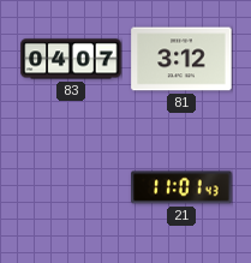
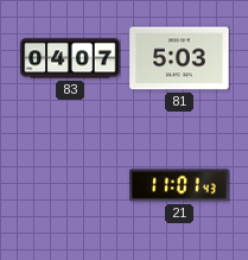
81: 3:12 -> 5:03 (179, 58)
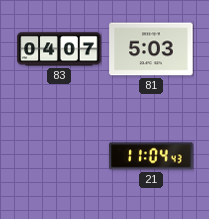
21: 11:01 -> 11:04 (151, 156)
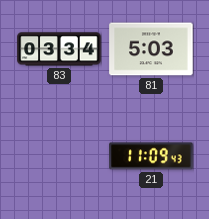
83: 04:07 -> 03:34 (59, 49)
21: 11:04 -> 11:09 (151, 156)
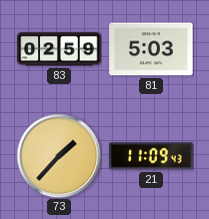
83: 03:34 -> 02:59 (59, 49)
73: none -> 1:37 (59, 156)
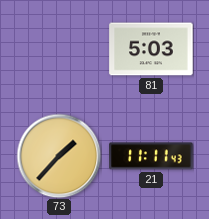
83: 02:59 -> none (59, 49)
21: 11:09 -> 11:11 (151, 156)
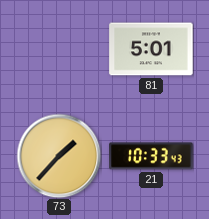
81: 5:03 -> 5:01 (151, 49)
21: 11:11 -> 10:33 (151, 156)
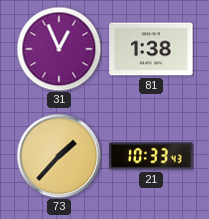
31: none -> 12:56 (59, 49)
81: 5:01 -> 1:38 (151, 49)
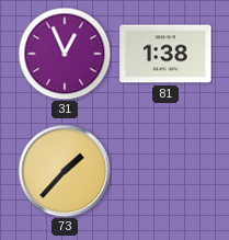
21: 10:33 -> none (151, 156)
